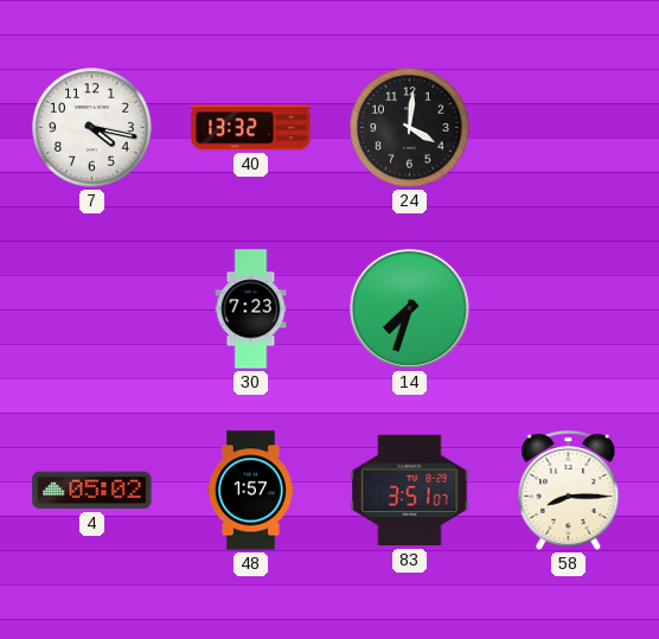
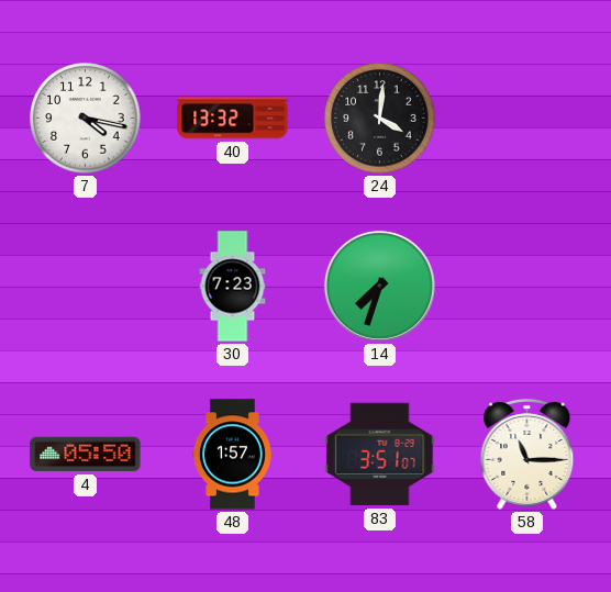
4: 05:02 -> 05:50 (86, 455)
58: 8:15 -> 11:15 (527, 454)
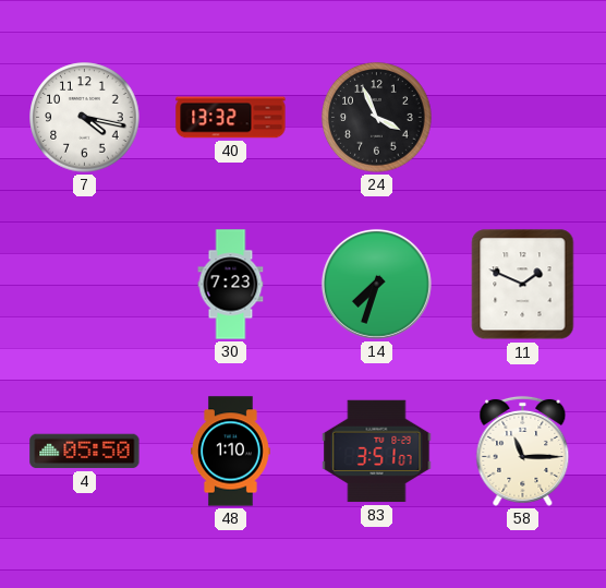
24: 4:01 -> 3:56 (377, 118)
11: none -> 1:49 (523, 285)
48: 1:57 -> 1:10 (231, 452)
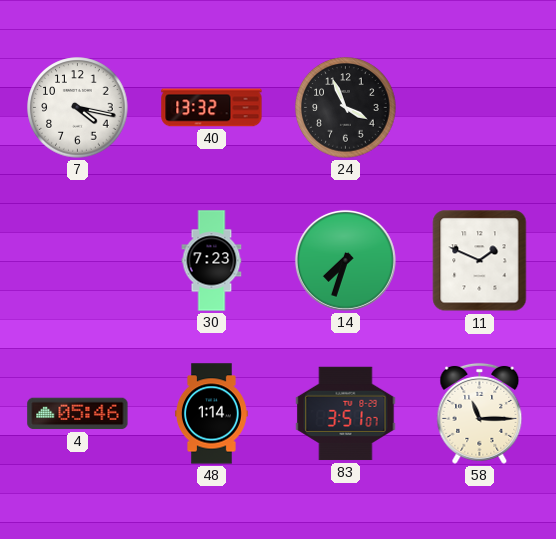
4: 05:50 -> 05:46 (78, 414)
48: 1:10 -> 1:14 (212, 414)
